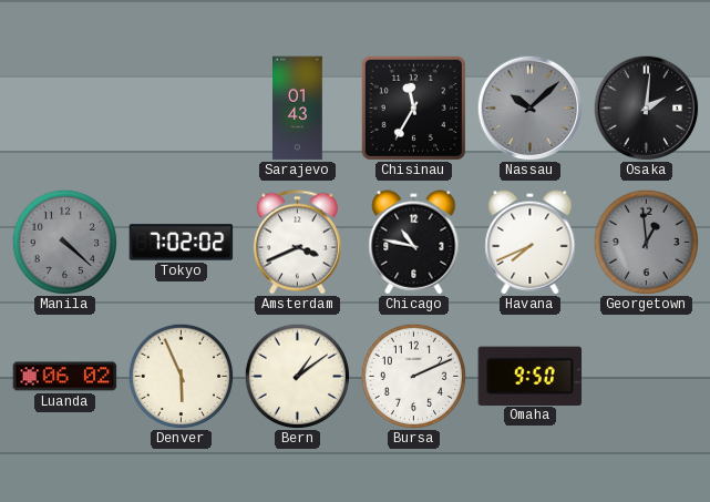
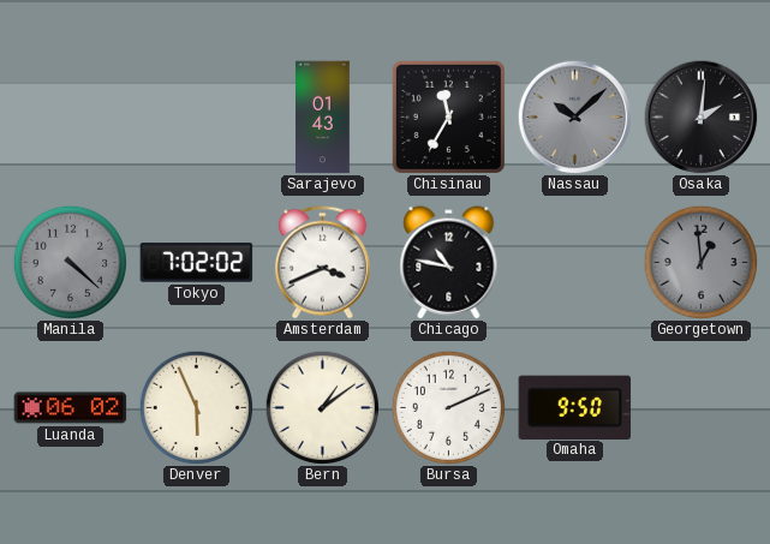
Havana: 7:41 -> none (531, 243)
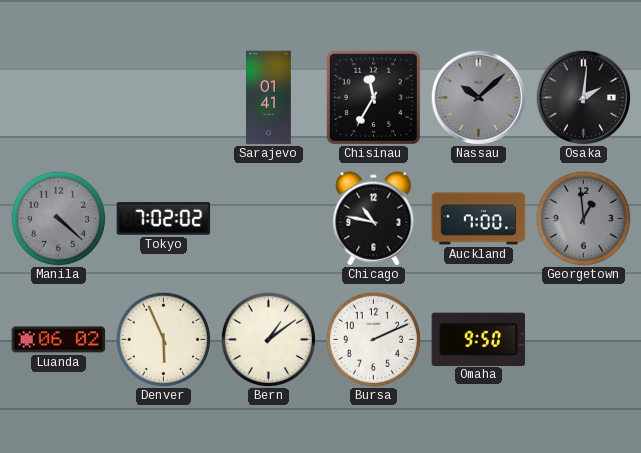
Sarajevo: 01:43 -> 01:41 (269, 98)
Amsterdam: 3:41 -> none (322, 263)
Auckland: none -> 7:00 (479, 219)
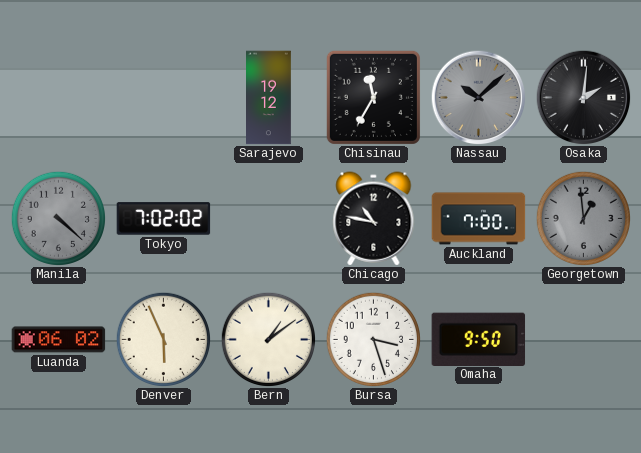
Sarajevo: 01:41 -> 19:12 (269, 98)
Bursa: 2:11 -> 3:27 (373, 339)
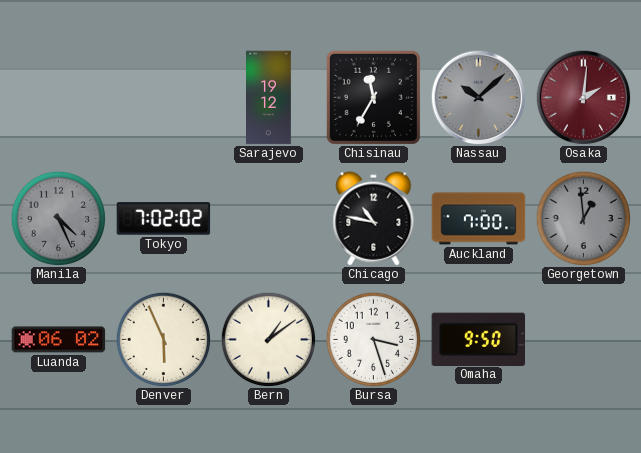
Osaka dial: black -> burgundy (583, 97)
Manila: 4:22 -> 4:26 (58, 218)
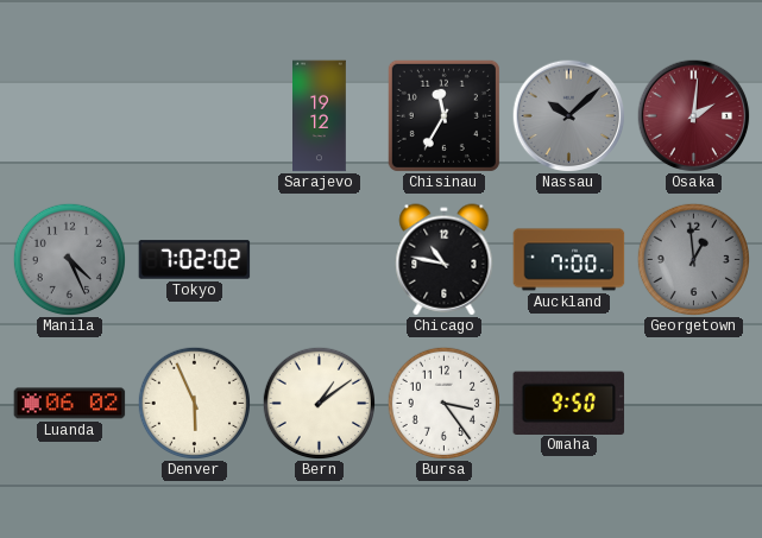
Bursa: 3:27 -> 3:24 (443, 403)
